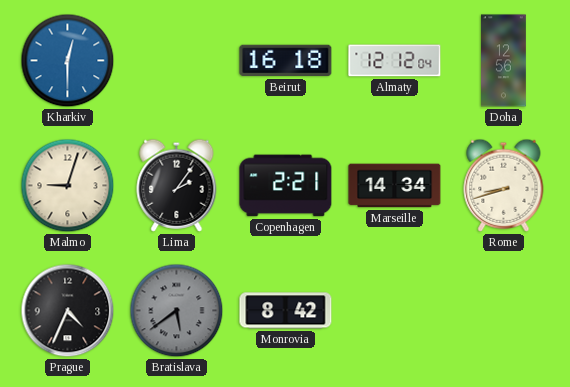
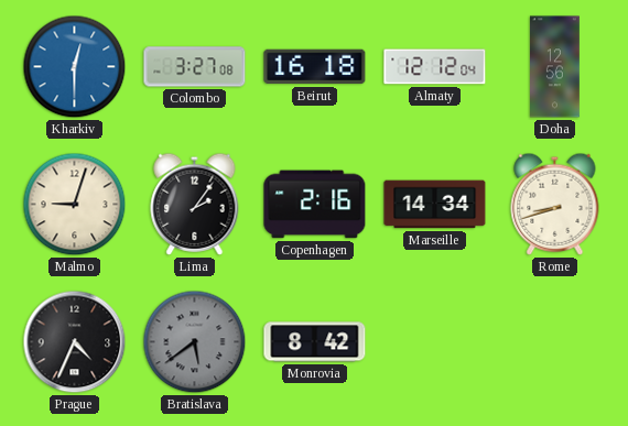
Colombo: none -> 3:27 (195, 67)
Copenhagen: 2:21 -> 2:16 (315, 205)
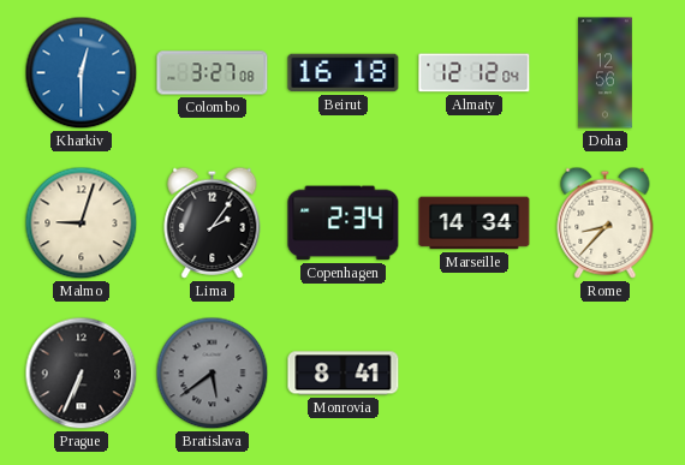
Copenhagen: 2:16 -> 2:34 (344, 223)
Rome: 8:42 -> 8:37 (606, 222)
Prague: 4:34 -> 6:34 (82, 374)
Monrovia: 8:42 -> 8:41 (344, 374)
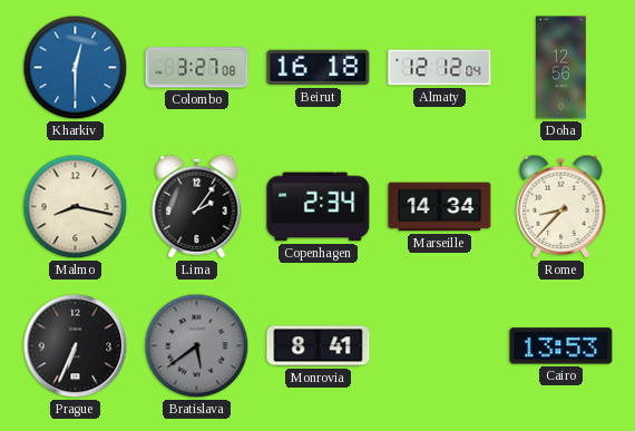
Malmo: 9:03 -> 8:17 (76, 207)
Cairo: none -> 13:53 (561, 346)
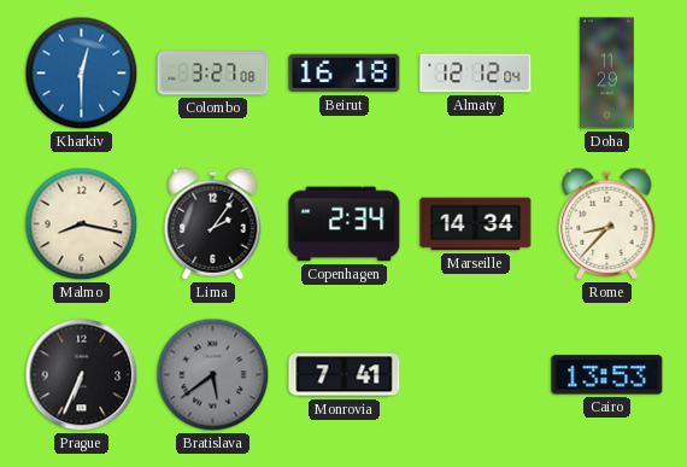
Doha: 12:56 -> 11:29 (607, 74)
Monrovia: 8:41 -> 7:41 (345, 375)
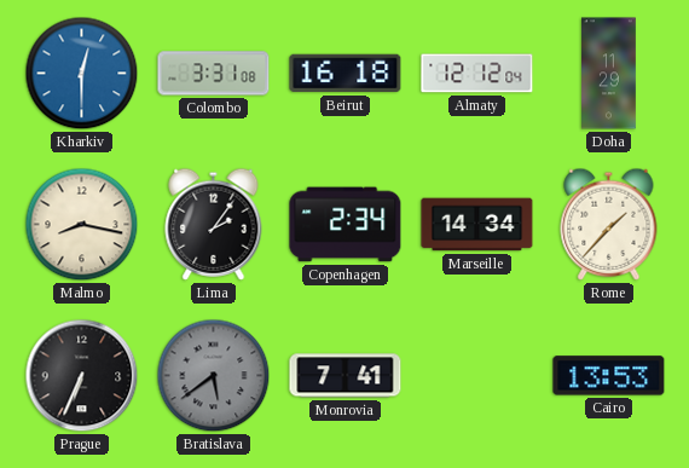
Colombo: 3:27 -> 3:31 (214, 74)
Rome: 8:37 -> 1:37 (609, 224)
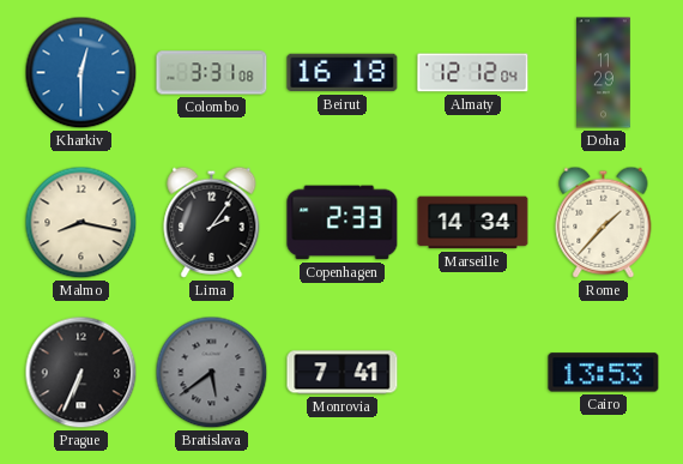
Copenhagen: 2:34 -> 2:33 (343, 223)
